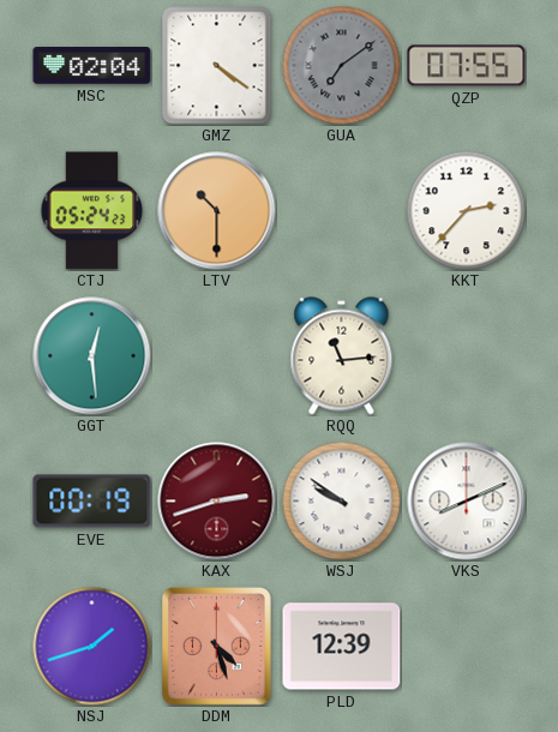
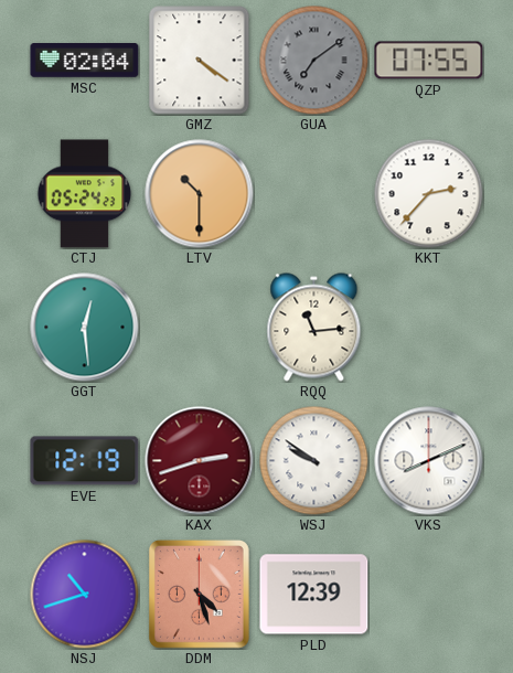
EVE: 00:19 -> 12:19 (85, 461)
NSJ: 1:42 -> 10:42 (85, 595)
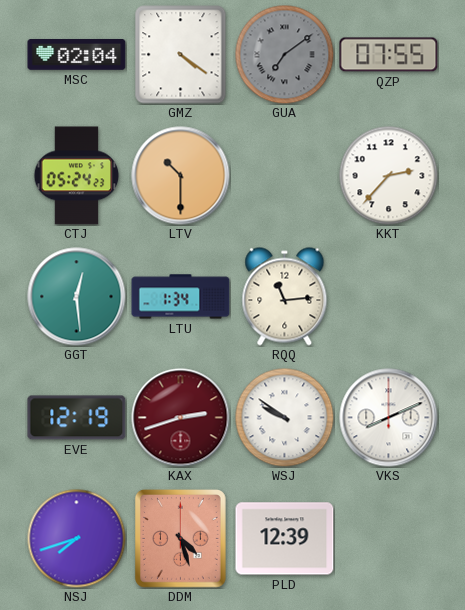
LTU: none -> 1:34 (181, 297)
NSJ: 10:42 -> 7:42 (77, 539)
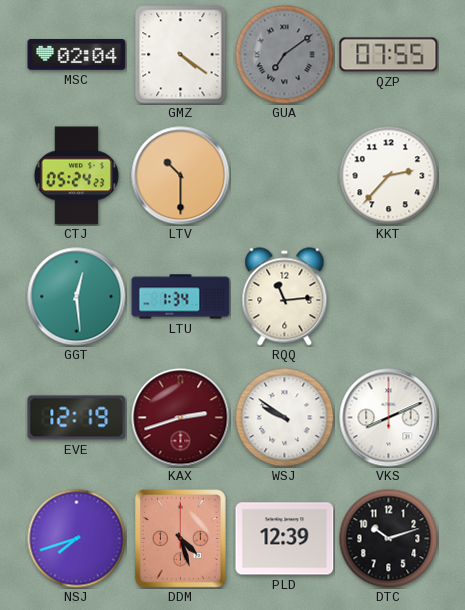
DTC: none -> 10:12 (389, 539)
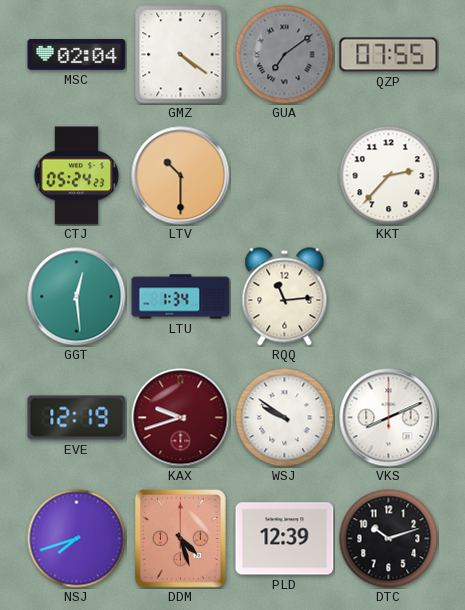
KAX: 2:42 -> 9:42 (181, 418)
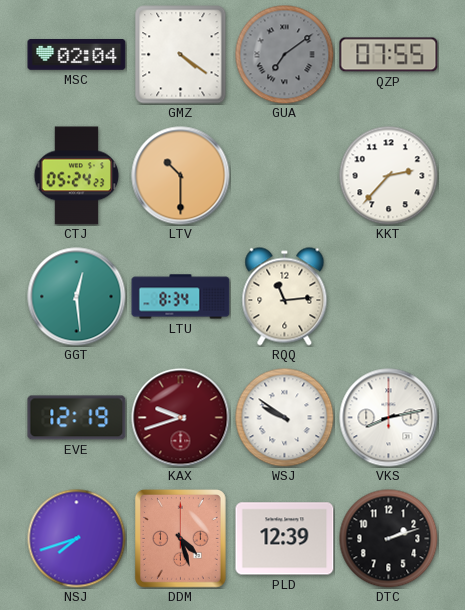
LTU: 1:34 -> 8:34 (181, 297)
VKS: 8:11 -> 8:13 (389, 418)
DTC: 10:12 -> 2:12 (389, 539)
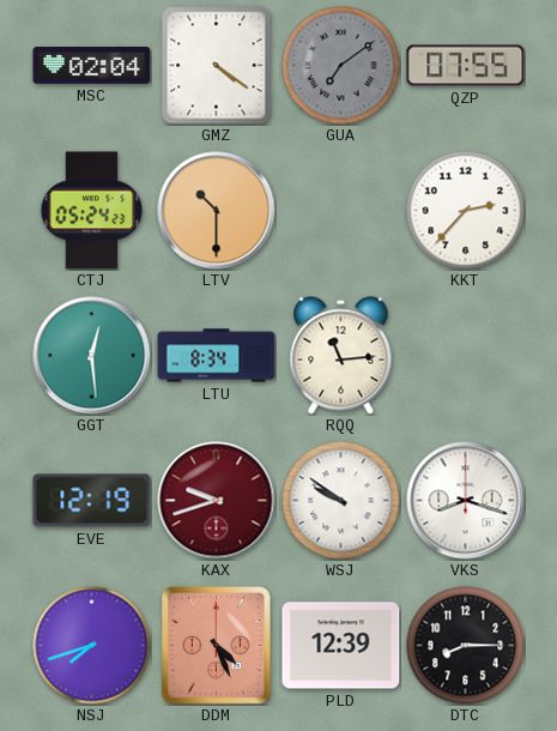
VKS: 8:13 -> 8:18 (466, 501)
DDM: 4:27 -> 4:26 (216, 646)
DTC: 2:12 -> 8:15 (466, 646)
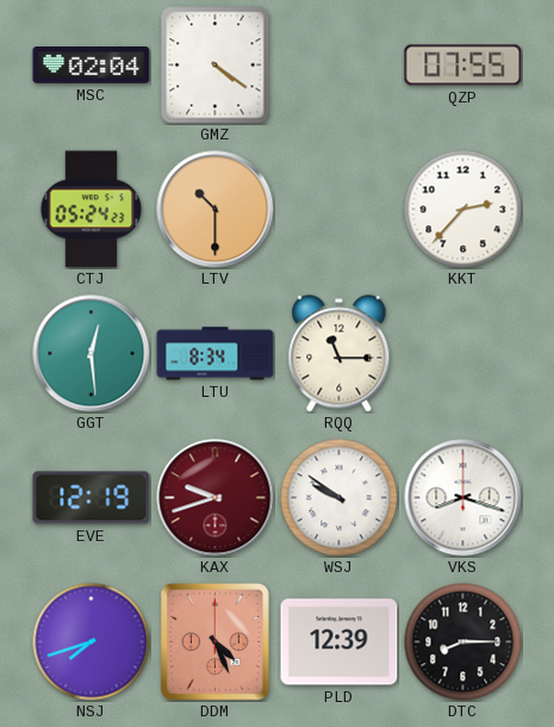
GUA: 7:09 -> none (341, 66)
RQQ: 11:14 -> 11:15 (340, 354)
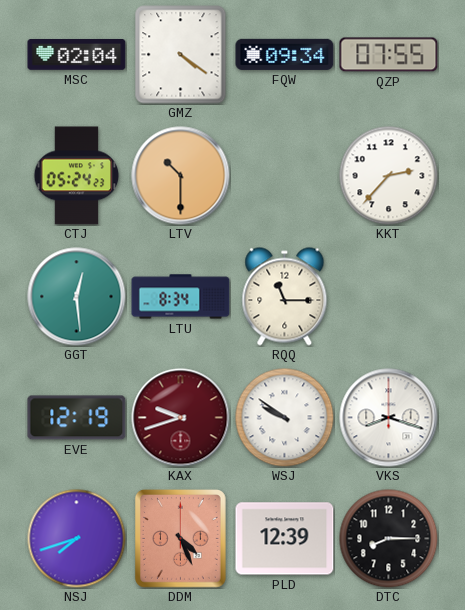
FQW: none -> 09:34 (285, 54)
